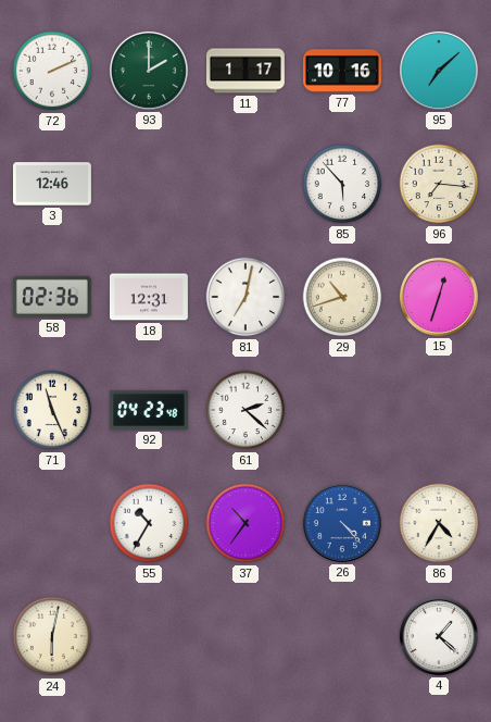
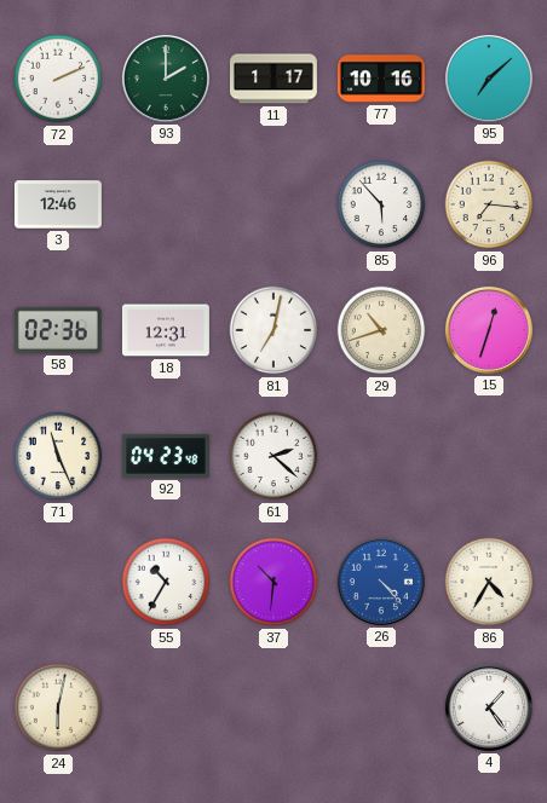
37: 10:36 -> 10:31 (273, 582)
4: 1:22 -> 1:24 (489, 707)
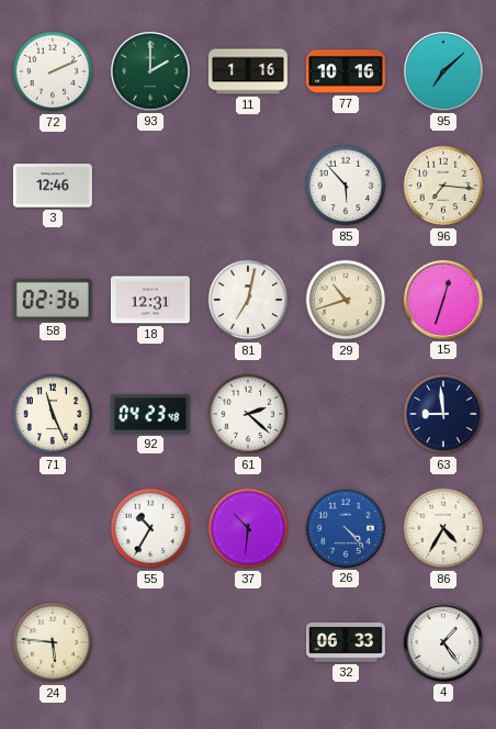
11: 1:17 -> 1:16 (248, 71)
63: none -> 8:59 (443, 414)
24: 6:02 -> 5:46 (53, 642)
32: none -> 06:33 (346, 643)
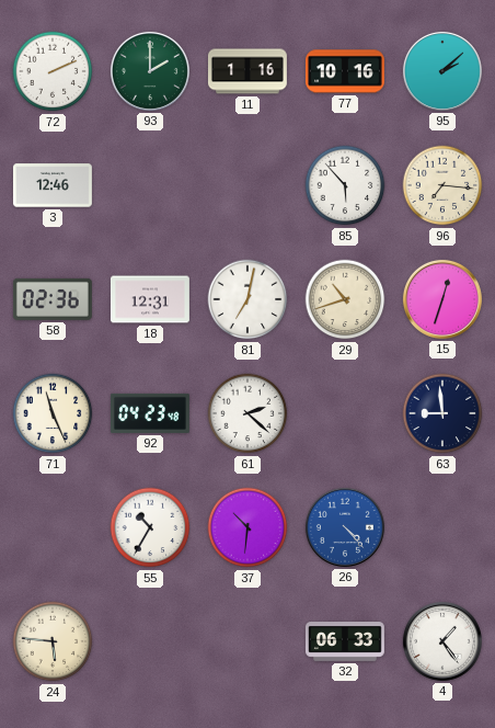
95: 7:08 -> 2:08 (442, 71)
86: 4:35 -> none (443, 528)
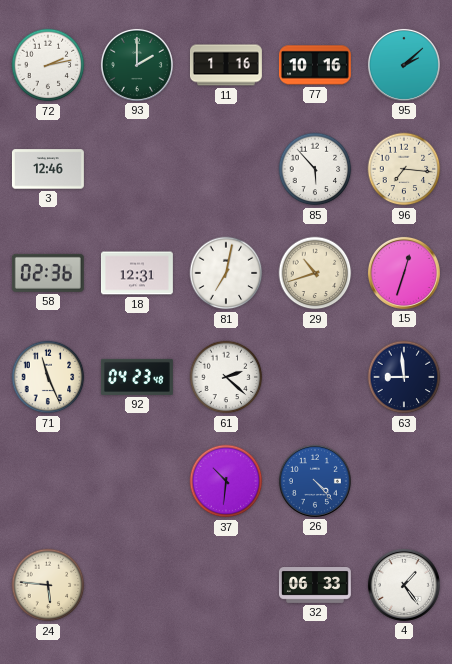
72: 2:11 -> 2:13 (48, 65)
55: 10:35 -> none (150, 527)
